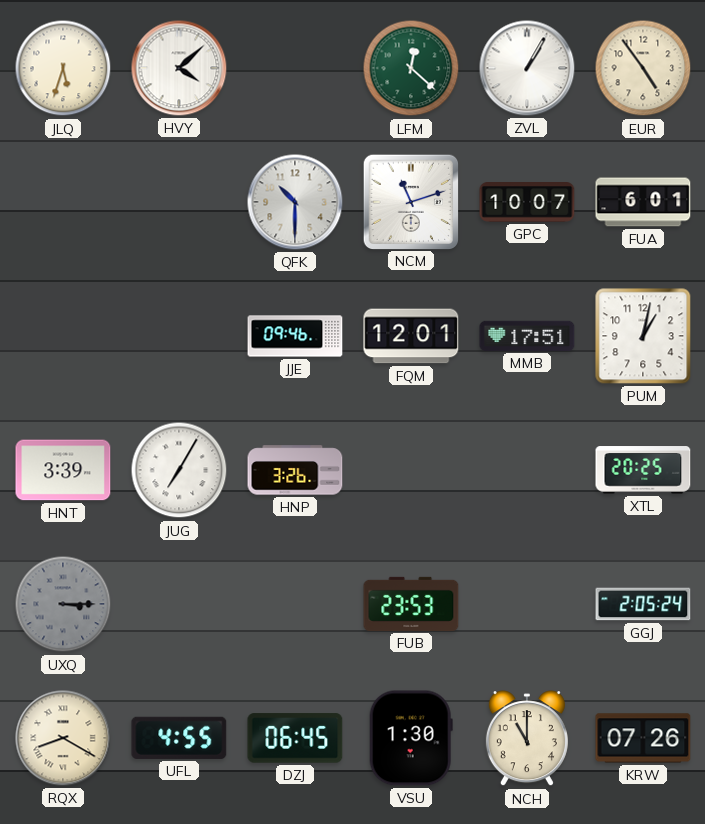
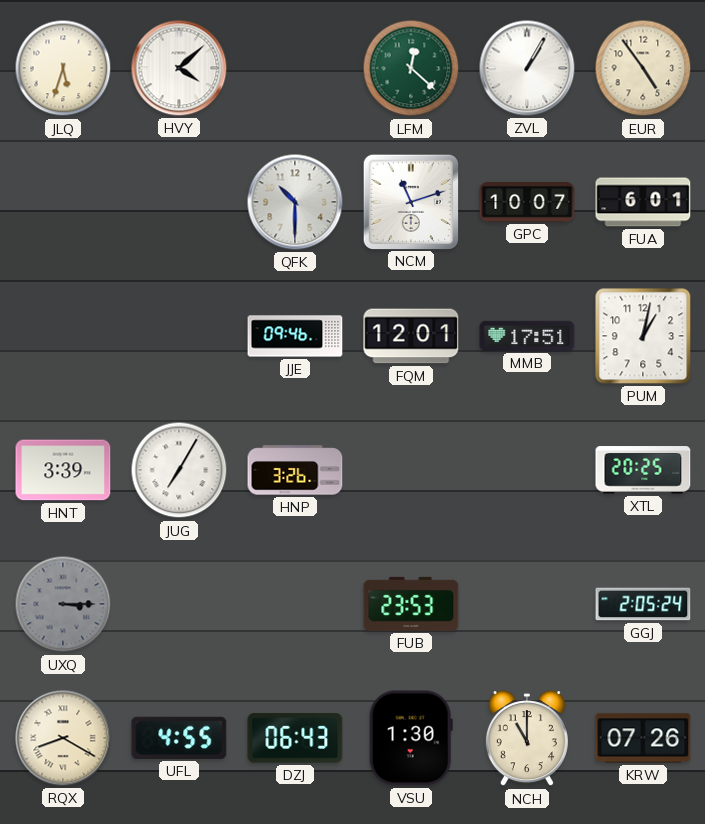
DZJ: 06:45 -> 06:43 (295, 738)
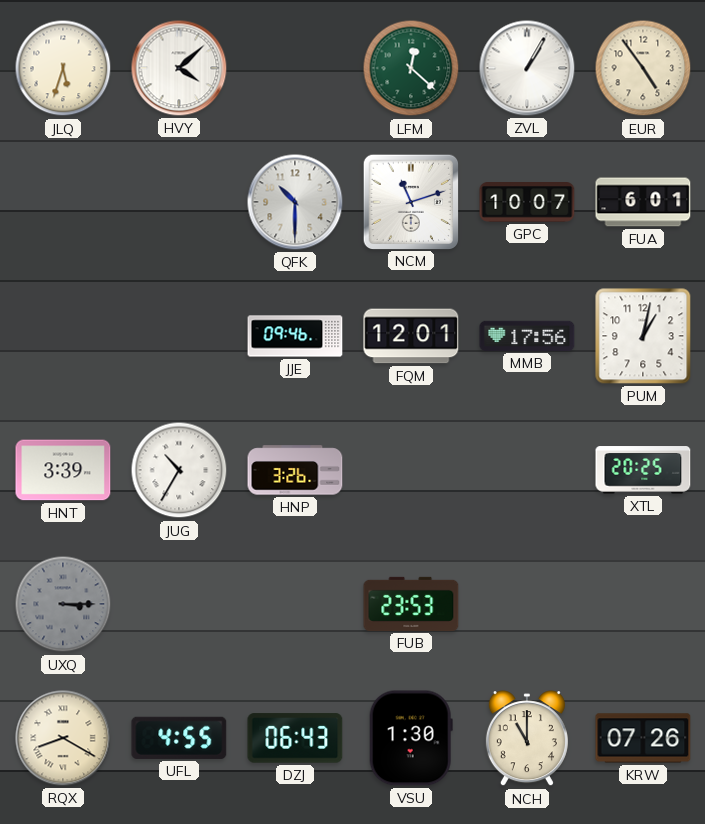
MMB: 17:51 -> 17:56 (527, 336)
JUG: 7:05 -> 10:35 (179, 470)
GGJ: 2:05 -> none (643, 604)
